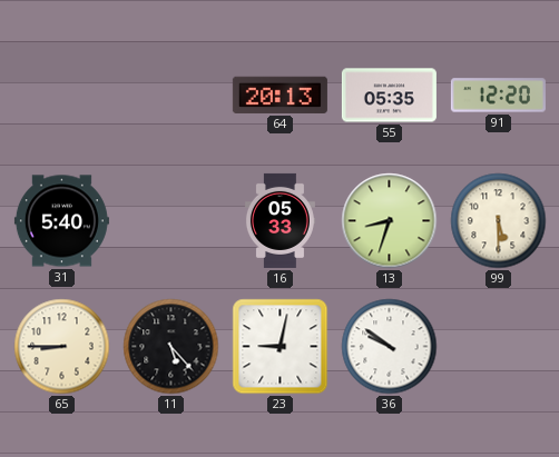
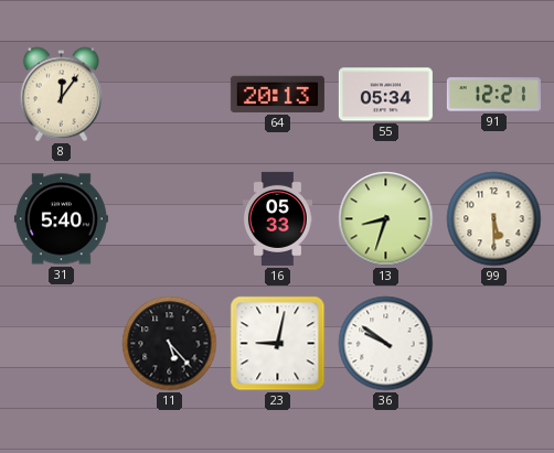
8: none -> 12:06 (61, 95)
55: 05:35 -> 05:34 (385, 95)
91: 12:20 -> 12:21 (493, 95)
65: 8:45 -> none (62, 347)
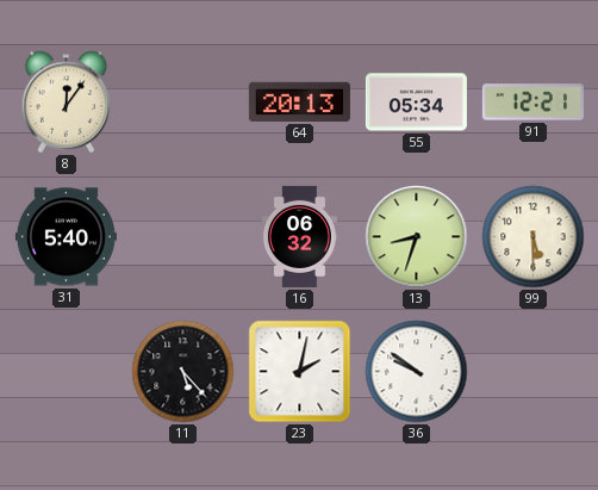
16: 05:33 -> 06:32 (299, 236)
23: 9:02 -> 2:02 (300, 372)
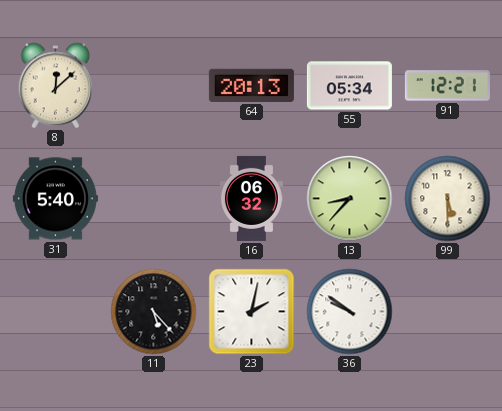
8: 12:06 -> 12:08 (55, 86)
13: 8:33 -> 8:37 (350, 199)
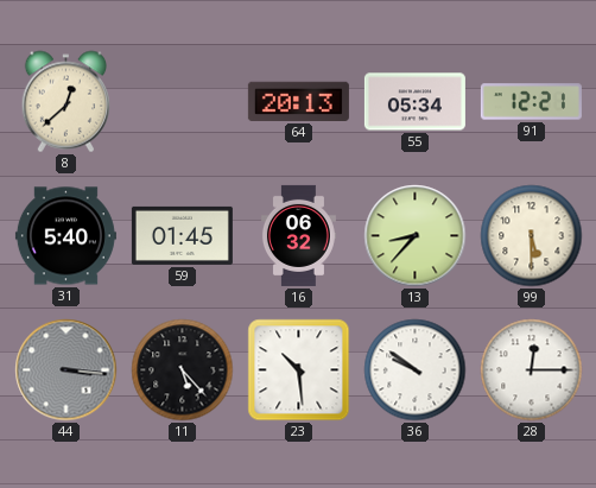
8: 12:08 -> 12:38 (65, 102)
59: none -> 01:45 (182, 235)
44: none -> 3:16 (66, 370)
23: 2:02 -> 10:29 (299, 370)
28: none -> 12:15 (532, 370)
